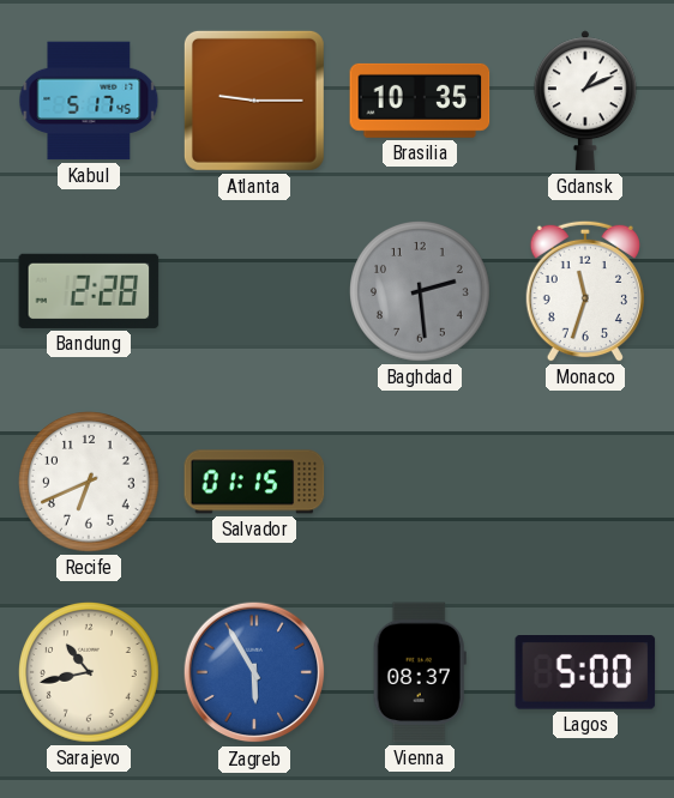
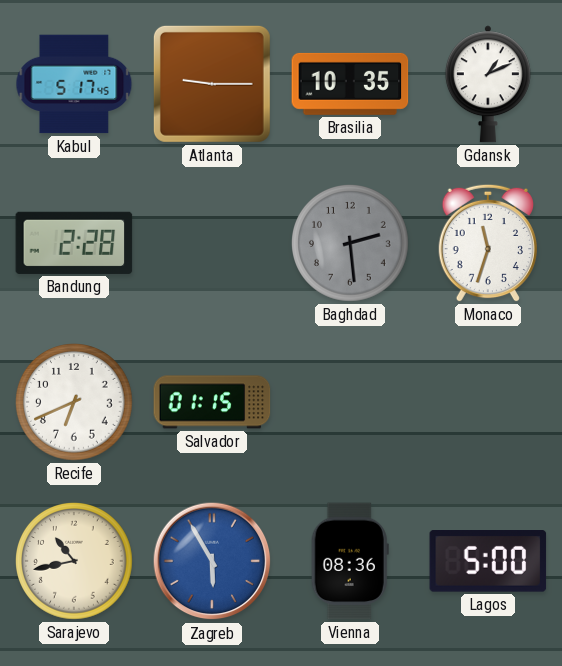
Vienna: 08:37 -> 08:36 (350, 561)
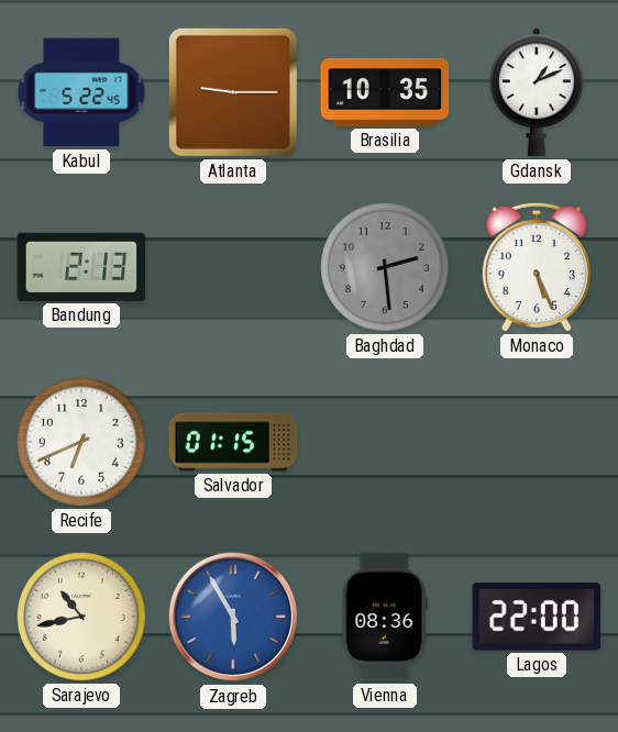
Kabul: 5:17 -> 5:22 (81, 92)
Bandung: 2:28 -> 2:13 (81, 267)
Monaco: 11:33 -> 5:26 (537, 267)
Lagos: 5:00 -> 22:00 (537, 618)
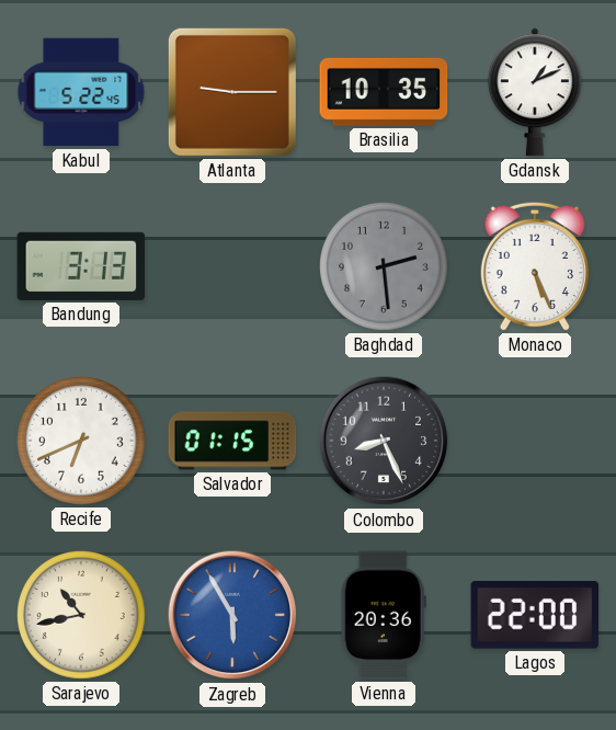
Bandung: 2:13 -> 3:13 (81, 266)
Colombo: none -> 8:26 (384, 441)
Vienna: 08:36 -> 20:36 (384, 615)
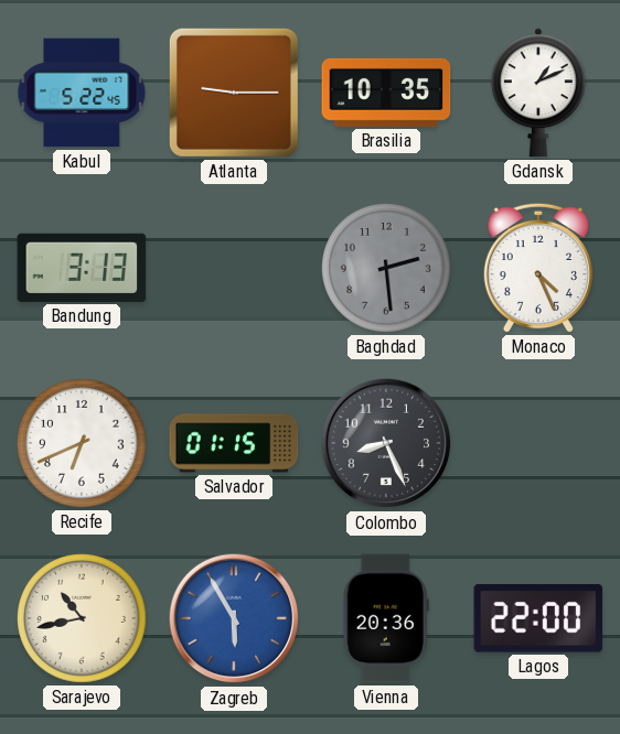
Monaco: 5:26 -> 4:26 (538, 268)
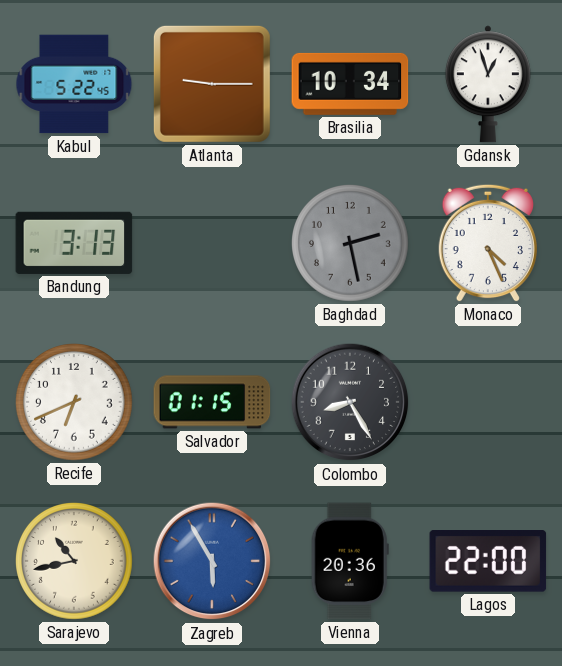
Brasilia: 10:35 -> 10:34 (350, 84)
Gdansk: 1:11 -> 12:57 (488, 84)
Baghdad: 2:29 -> 2:28 (351, 244)
Colombo: 8:26 -> 8:25 (350, 402)
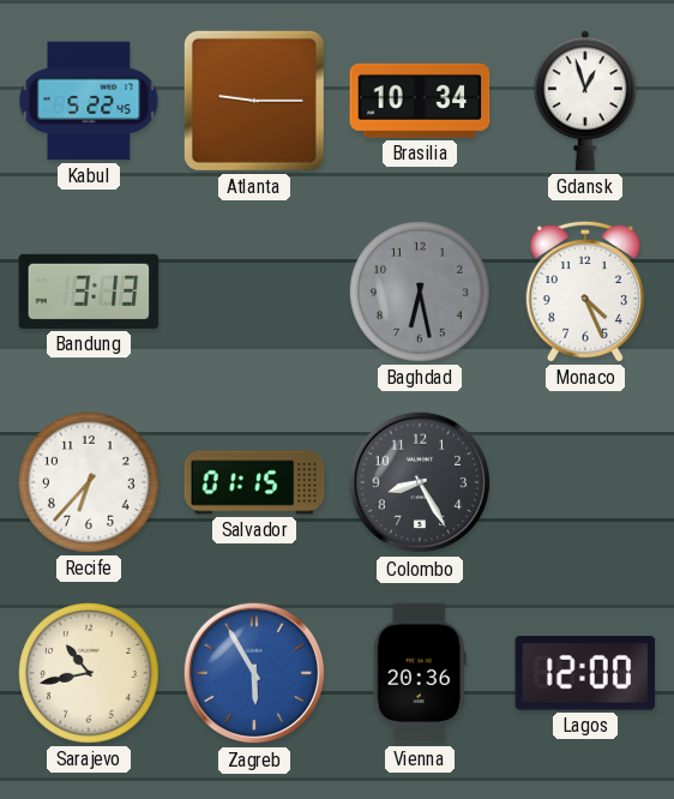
Baghdad: 2:28 -> 6:28 (421, 293)
Recife: 6:41 -> 6:37 (90, 483)
Lagos: 22:00 -> 12:00 (585, 674)
